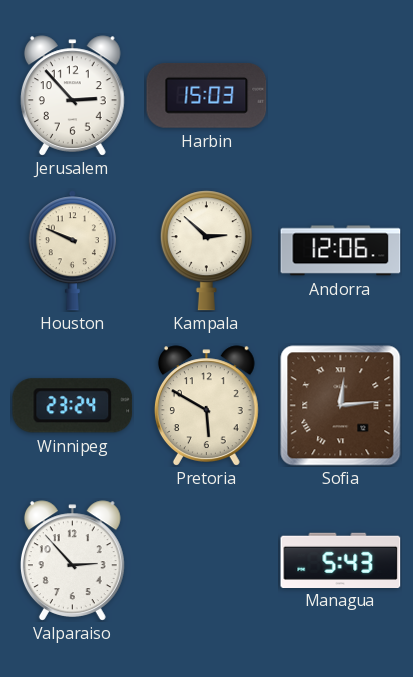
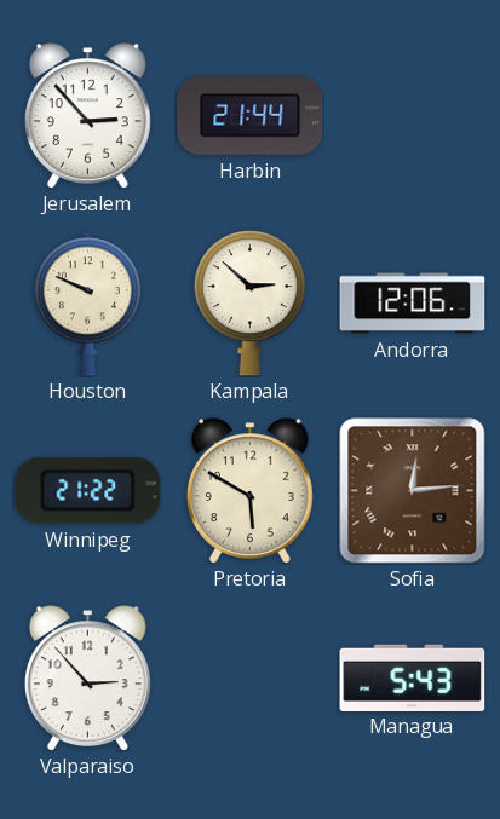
Harbin: 15:03 -> 21:44 (251, 115)
Winnipeg: 23:24 -> 21:22 (88, 491)
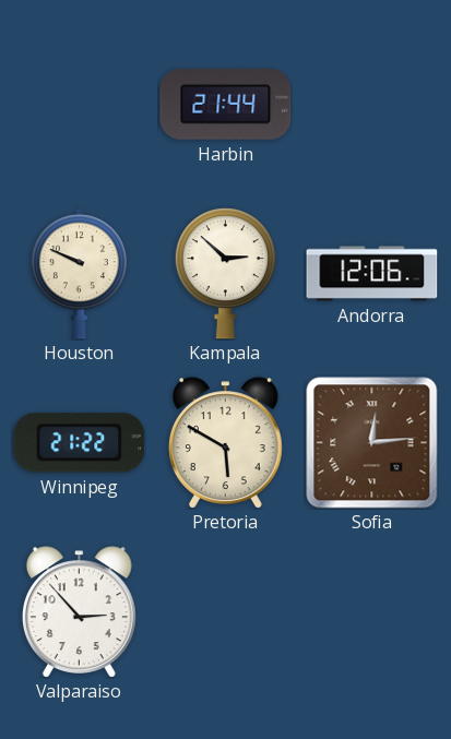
Jerusalem: 2:53 -> none (87, 116)
Managua: 5:43 -> none (413, 677)
